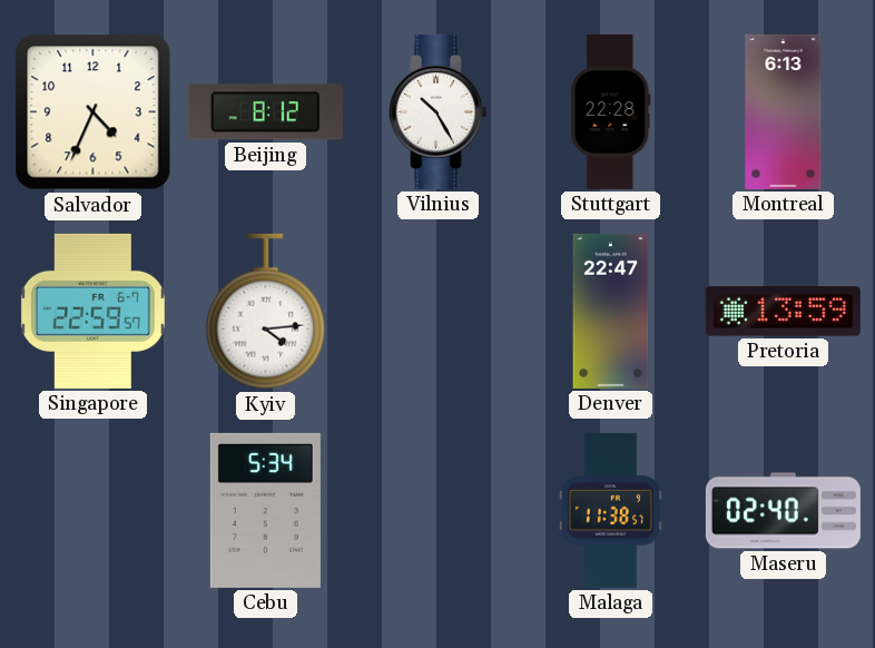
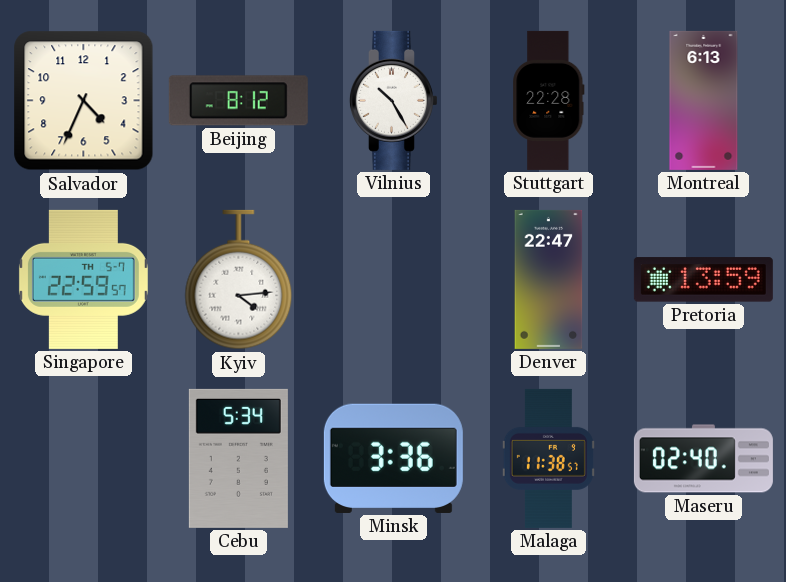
Singapore date: FR 6-7 -> TH 5-7 (83, 279)
Minsk: none -> 3:36 (393, 458)
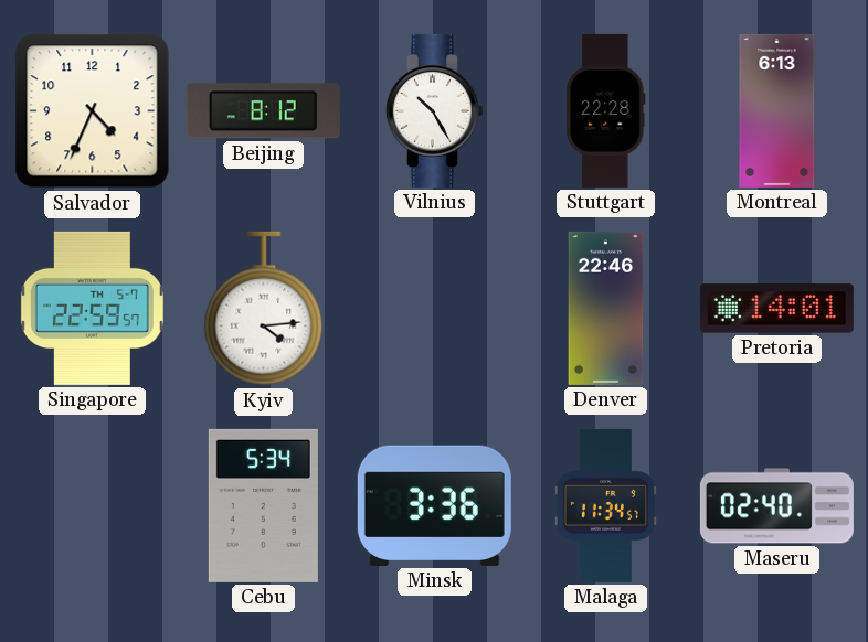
Denver: 22:47 -> 22:46 (606, 308)
Pretoria: 13:59 -> 14:01 (776, 309)
Malaga: 11:38 -> 11:34 (605, 505)
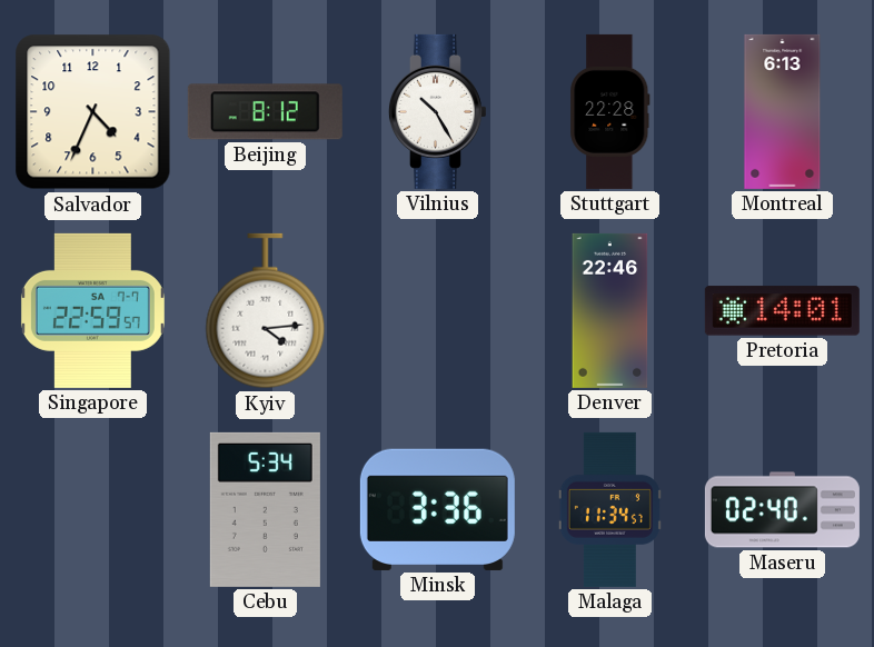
Singapore date: TH 5-7 -> SA 7-7 (92, 310)
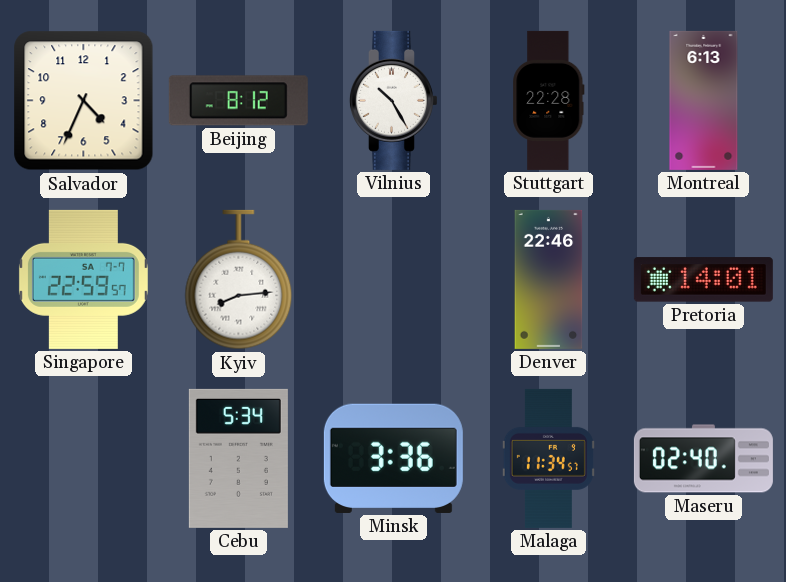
Kyiv: 4:14 -> 8:14 (239, 280)
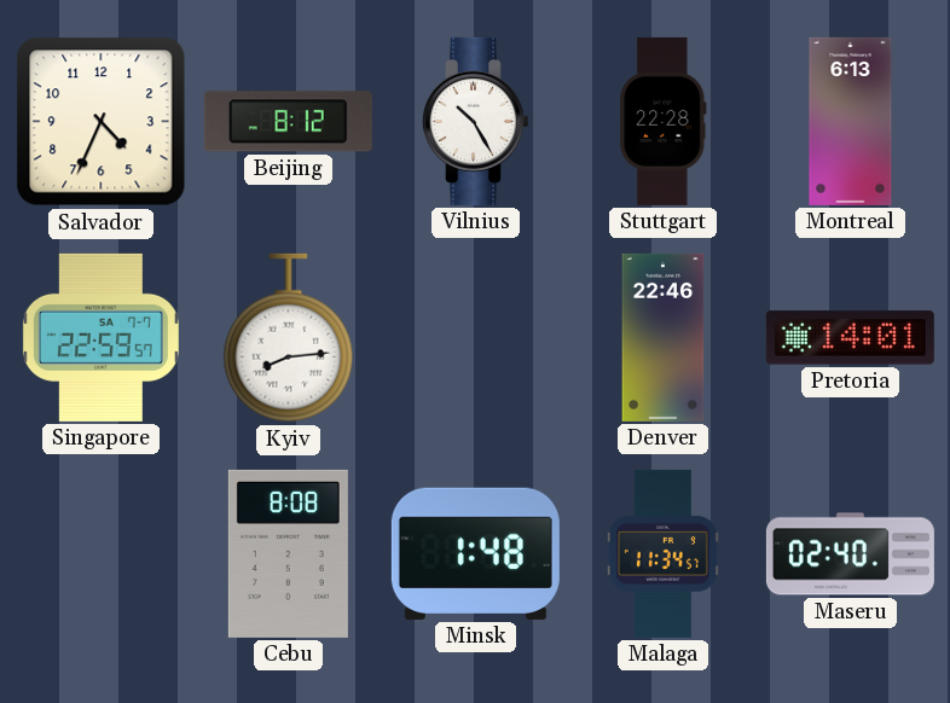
Cebu: 5:34 -> 8:08 (288, 553)
Minsk: 3:36 -> 1:48 (475, 553)
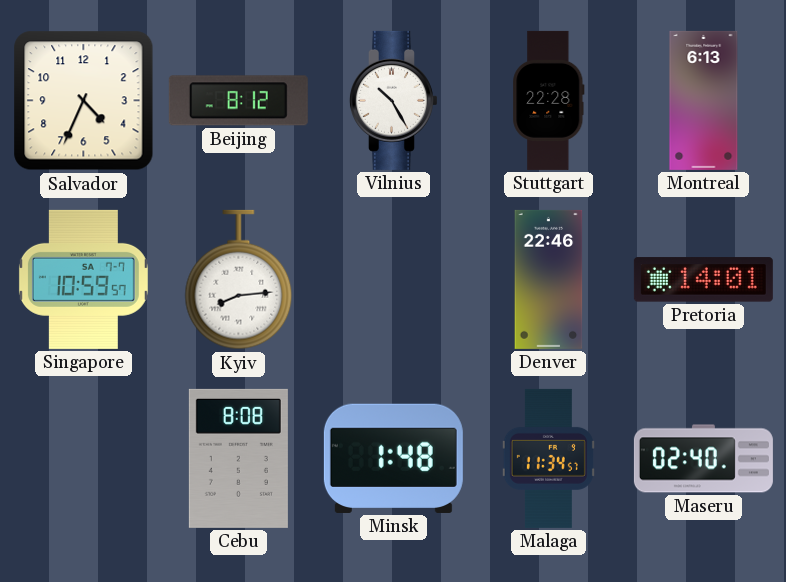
Singapore: 22:59 -> 10:59 (83, 279)
